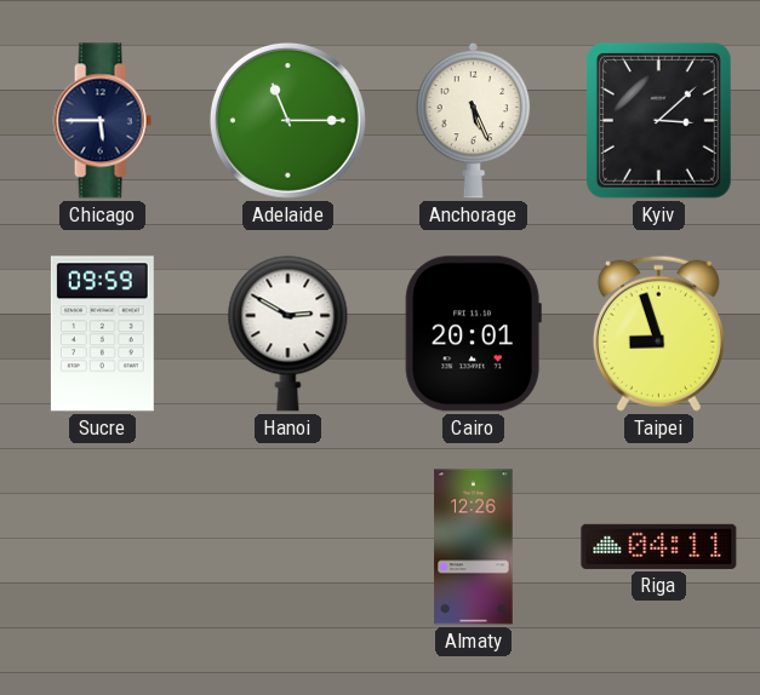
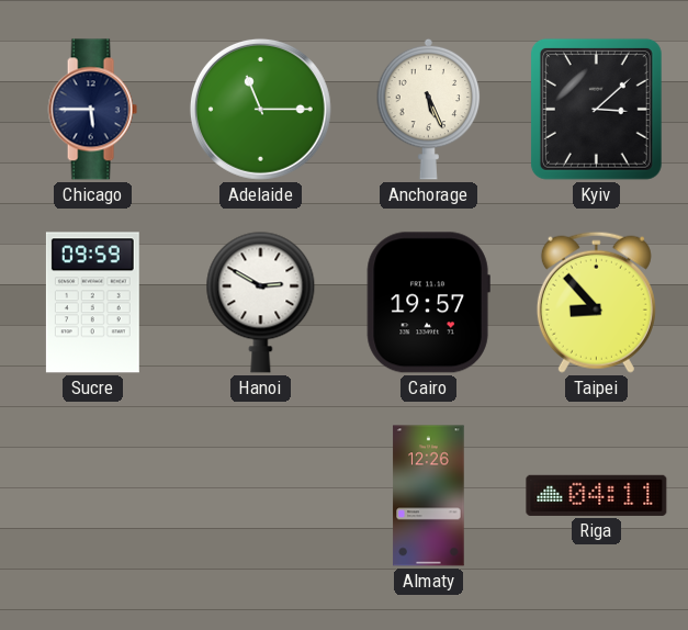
Cairo: 20:01 -> 19:57 (428, 303)
Taipei: 8:57 -> 8:53 (596, 302)
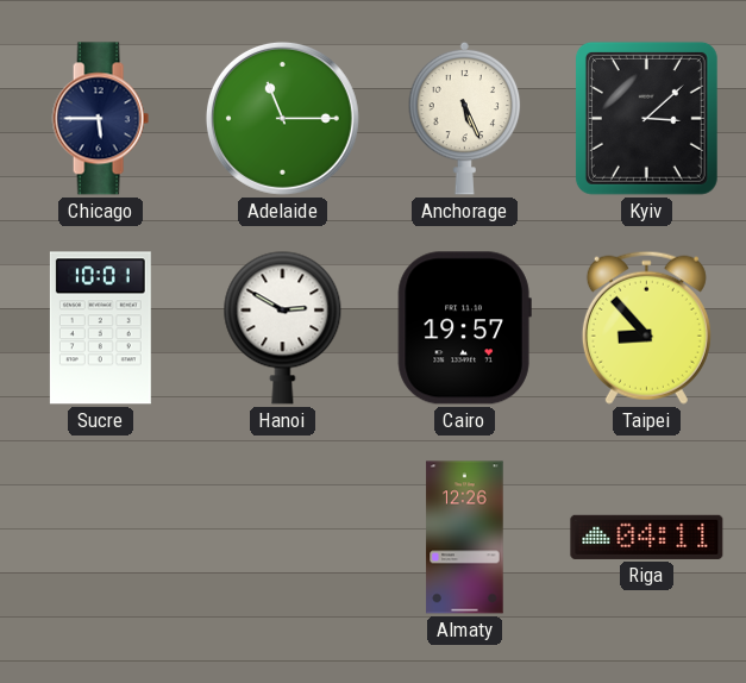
Sucre: 09:59 -> 10:01 (100, 328)
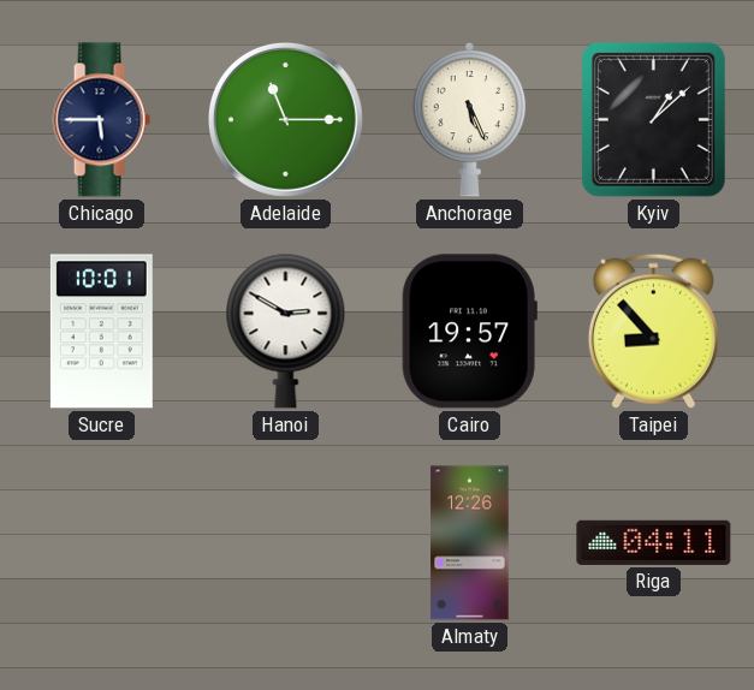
Kyiv: 3:08 -> 1:08 (653, 119)
